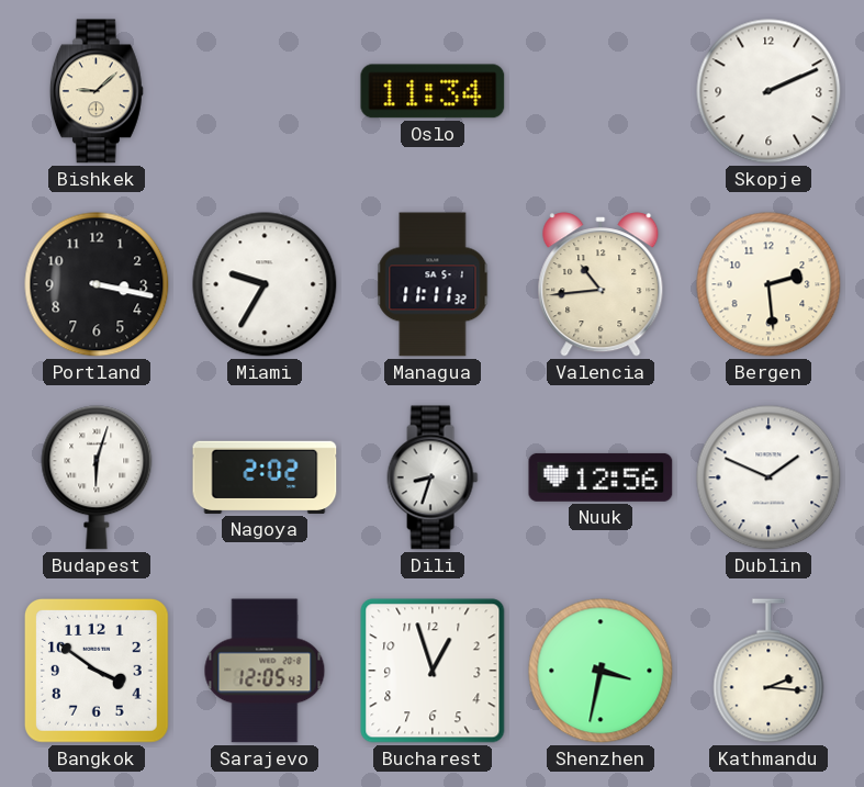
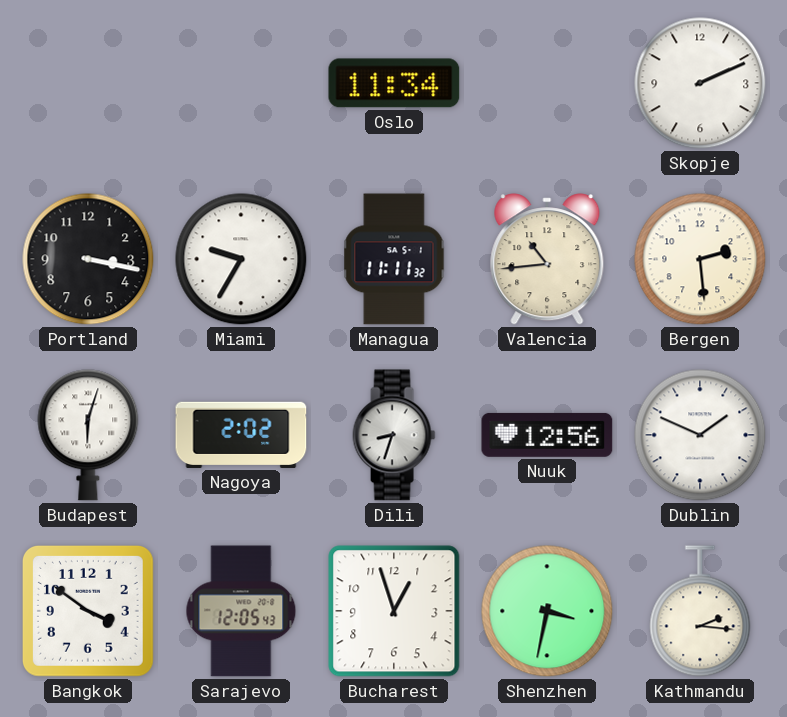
Bishkek: 9:08 -> none (97, 91)
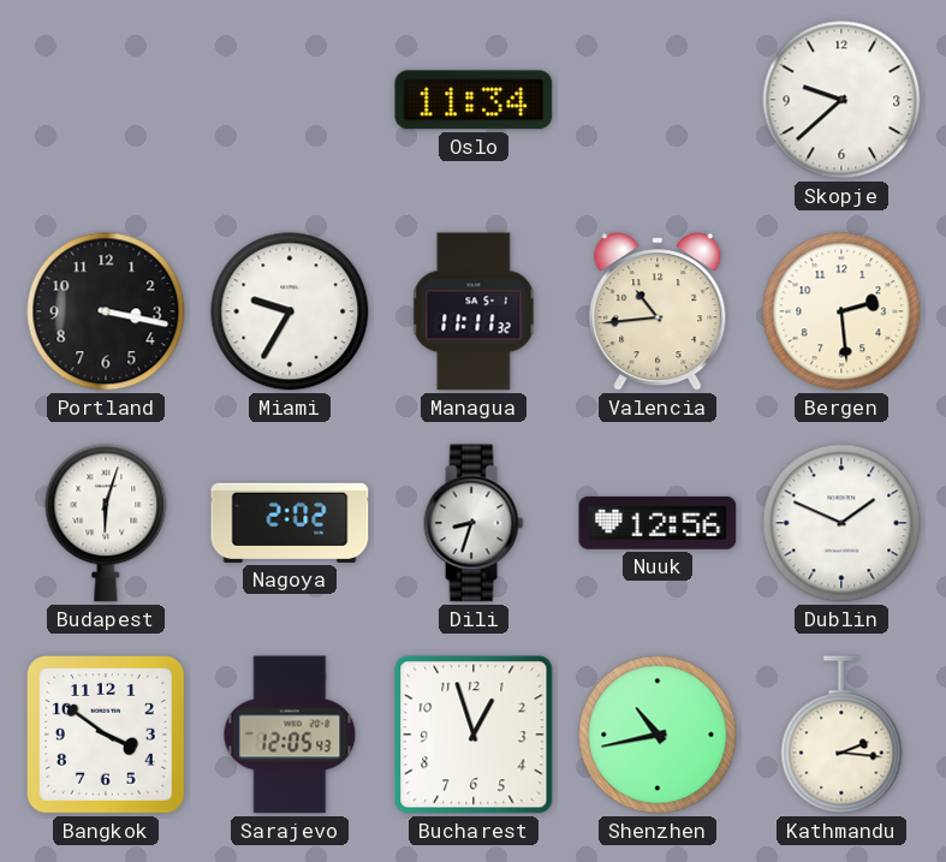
Skopje: 2:11 -> 9:38 (841, 100)
Shenzhen: 3:32 -> 10:43 (658, 735)
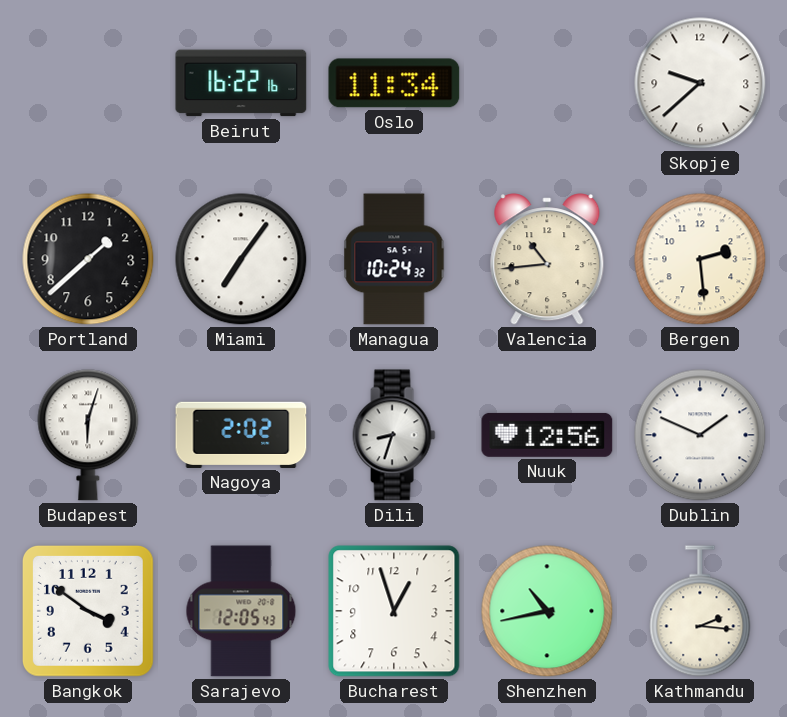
Beirut: none -> 16:22 (241, 83)
Portland: 3:17 -> 1:38 (88, 259)
Miami: 9:35 -> 7:06 (241, 259)
Managua: 11:11 -> 10:24 (394, 259)
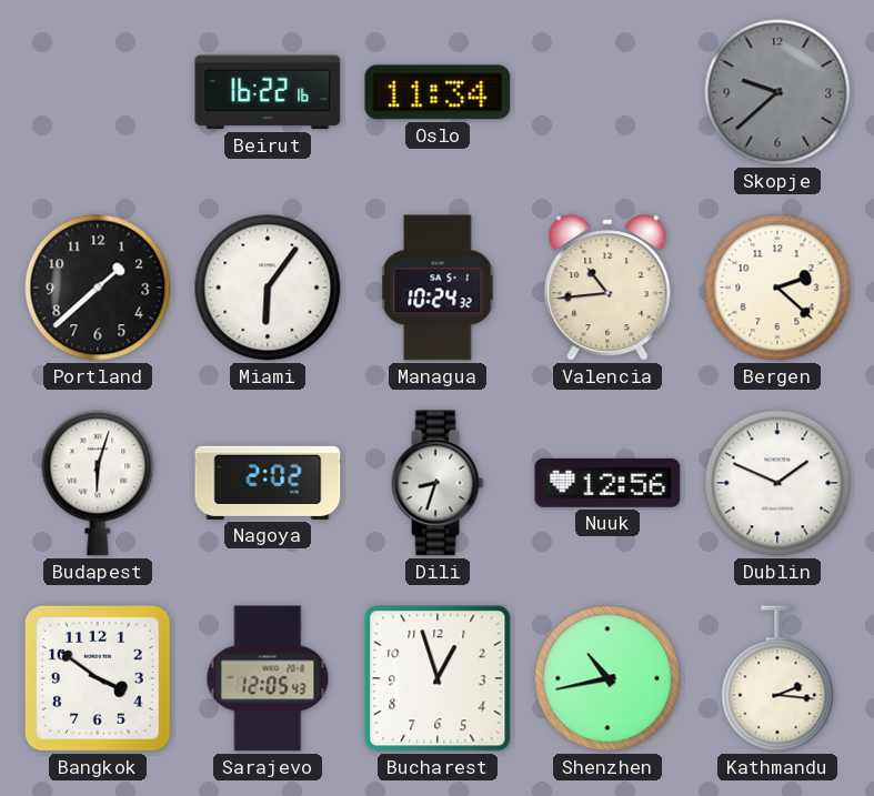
Skopje dial: white -> grey (777, 92)
Miami: 7:06 -> 6:06 (268, 288)
Bergen: 2:29 -> 2:22 (777, 288)
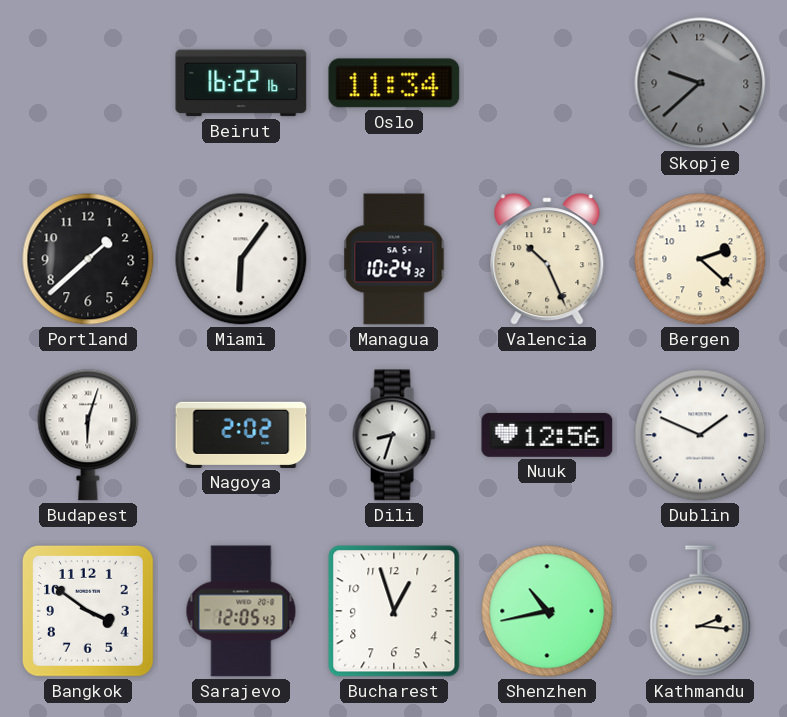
Valencia: 10:44 -> 10:26 (547, 259)
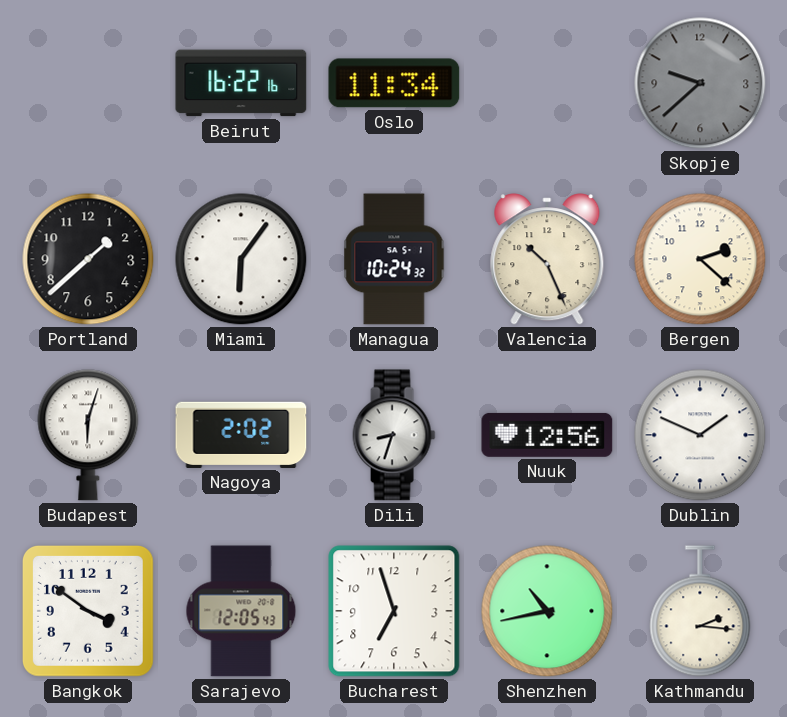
Bucharest: 12:57 -> 6:57 (394, 611)
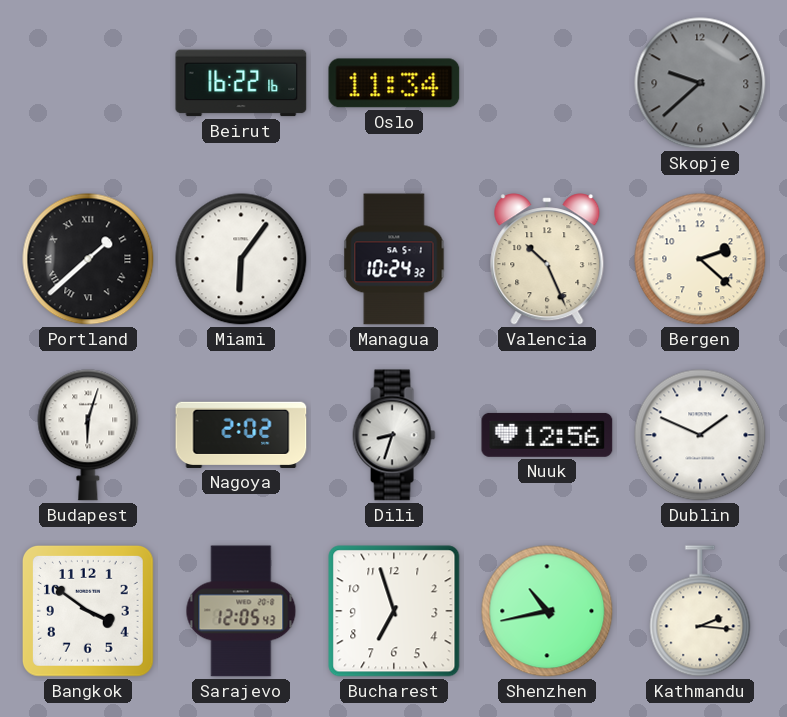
Portland numerals: Arabic -> Roman (88, 259)
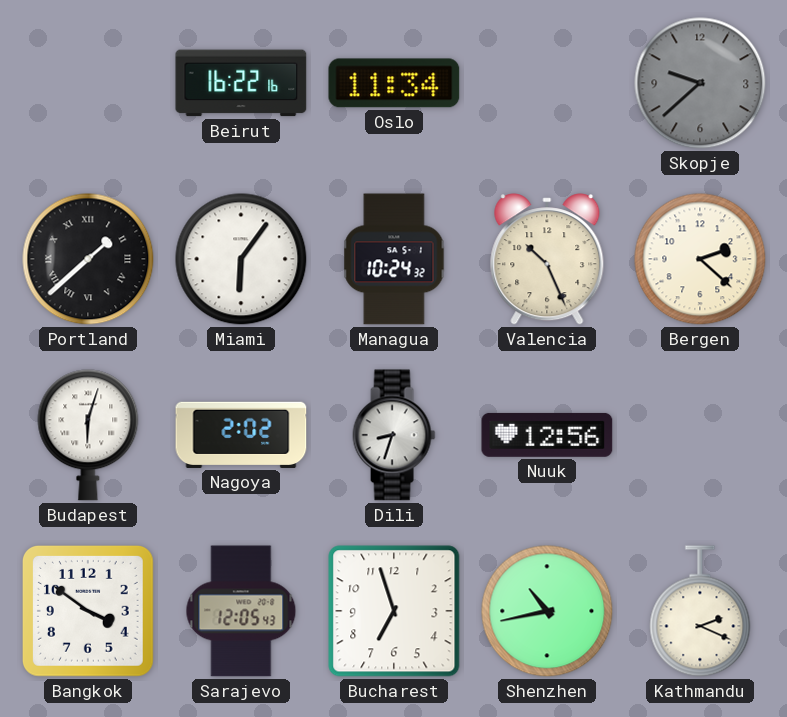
Dublin: 1:49 -> none (700, 435)
Kathmandu: 2:16 -> 2:19 (700, 611)
